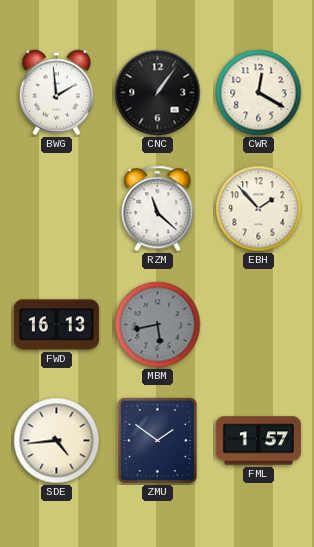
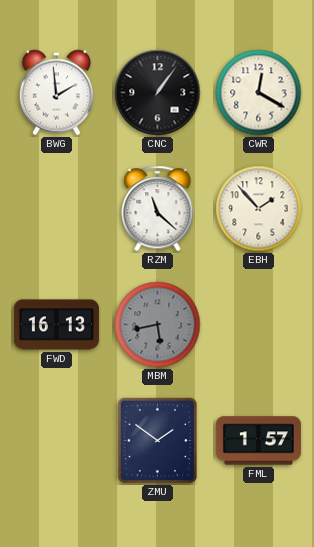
SDE: 4:44 -> none (57, 441)
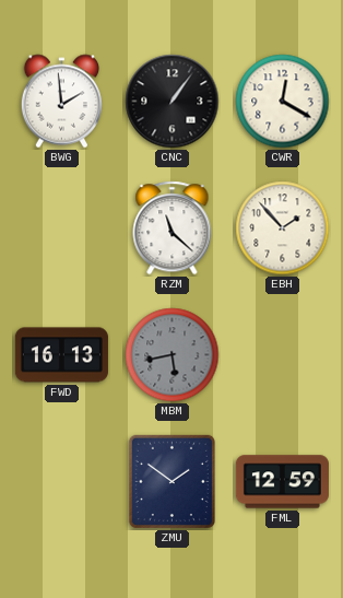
FML: 1:57 -> 12:59 (282, 482)
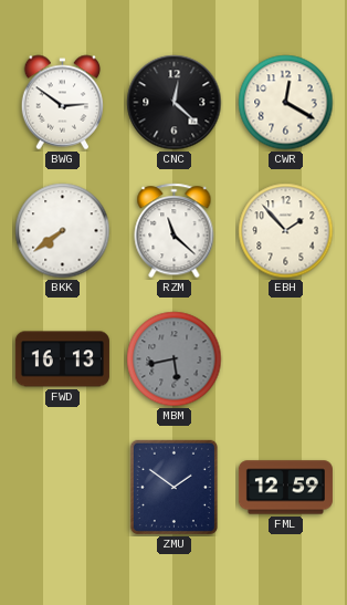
BWG: 1:59 -> 2:51 (63, 103)
CNC: 1:06 -> 12:22 (175, 103)
BKK: none -> 7:39 (63, 231)
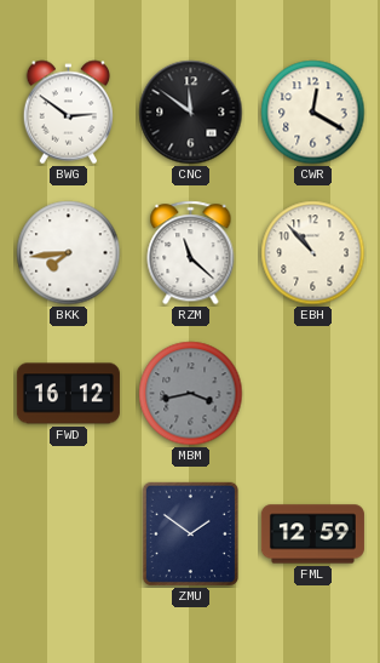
CNC: 12:22 -> 11:51 (191, 113)
BKK: 7:39 -> 7:44 (69, 253)
EBH: 1:53 -> 10:53 (313, 253)
FWD: 16:13 -> 16:12 (68, 394)
MBM: 5:43 -> 3:43 (191, 394)
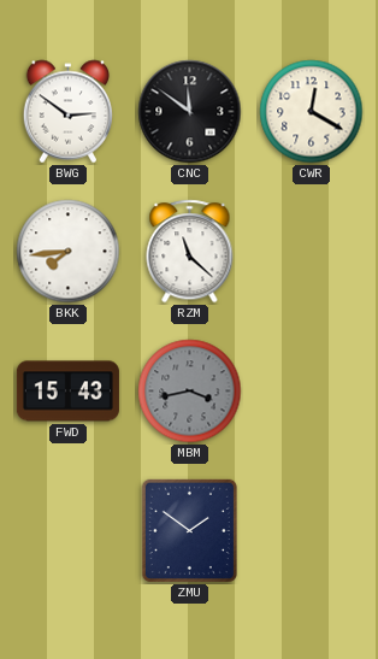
EBH: 10:53 -> none (313, 253)
FWD: 16:12 -> 15:43 (67, 392)
FML: 12:59 -> none (312, 535)
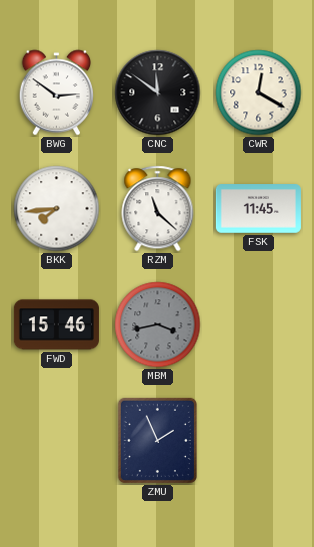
FSK: none -> 11:45 (258, 209)
FWD: 15:43 -> 15:46 (56, 325)
ZMU: 1:51 -> 1:56 (157, 440)
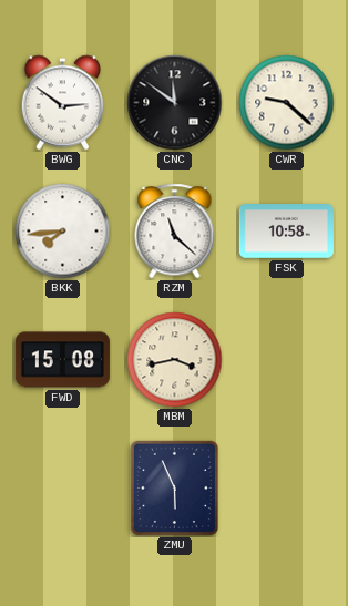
CWR: 12:20 -> 9:22 (287, 103)
FSK: 11:45 -> 10:58 (286, 232)
FWD: 15:46 -> 15:08 (62, 360)
MBM dial: grey -> cream (175, 360)
ZMU: 1:56 -> 5:56 (174, 487)
